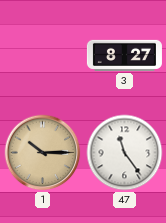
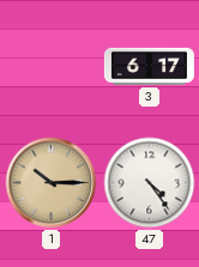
3: 8:27 -> 6:17 (149, 66)
47: 11:24 -> 4:24 (150, 183)
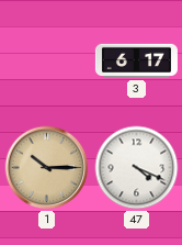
47: 4:24 -> 4:19 (137, 168)
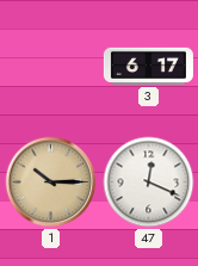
47: 4:19 -> 12:19 (149, 183)
